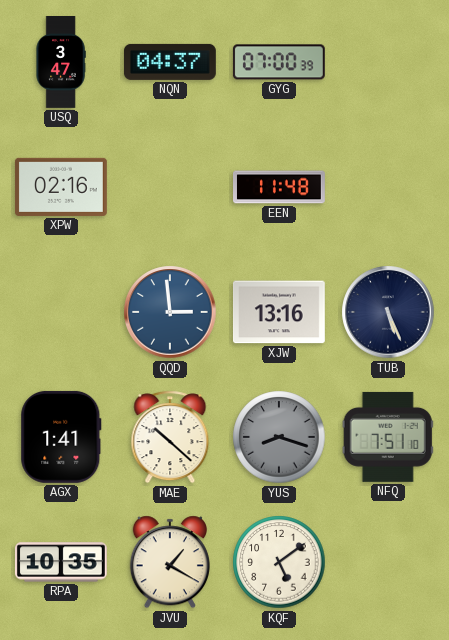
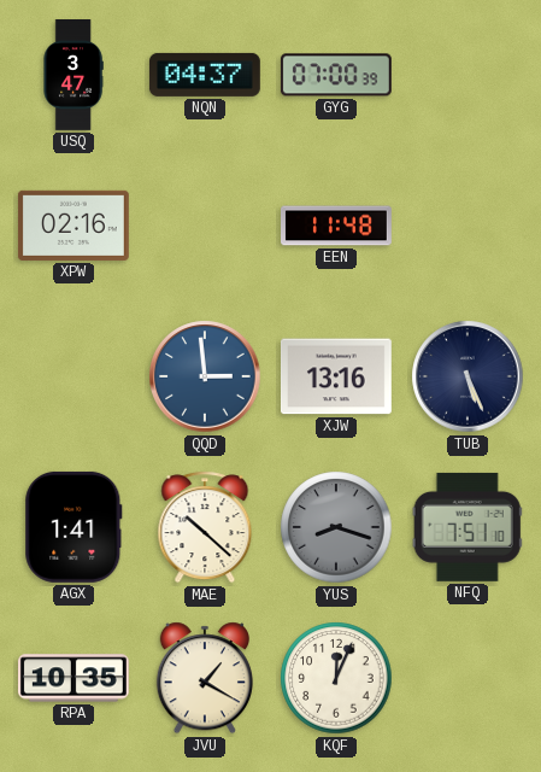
KQF: 5:09 -> 12:04 (336, 678)
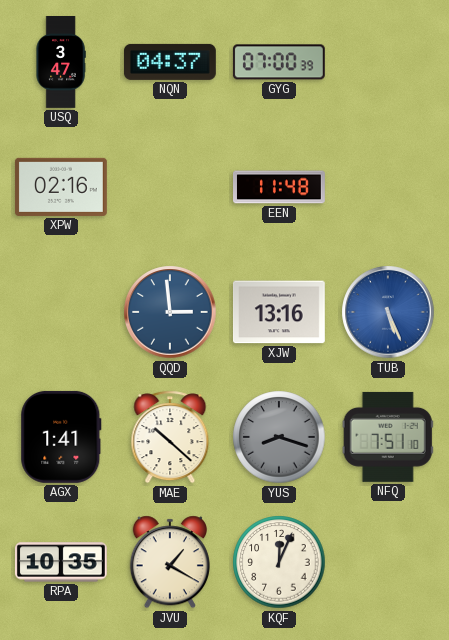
TUB dial: navy -> blue (388, 312)
